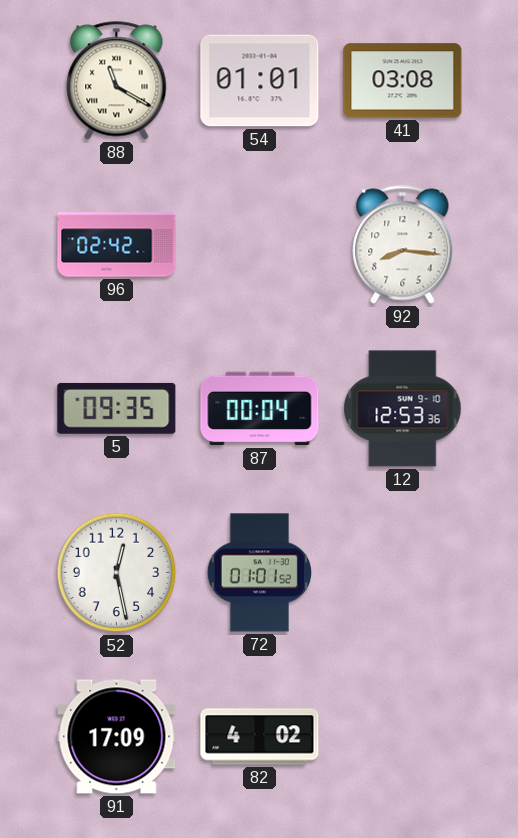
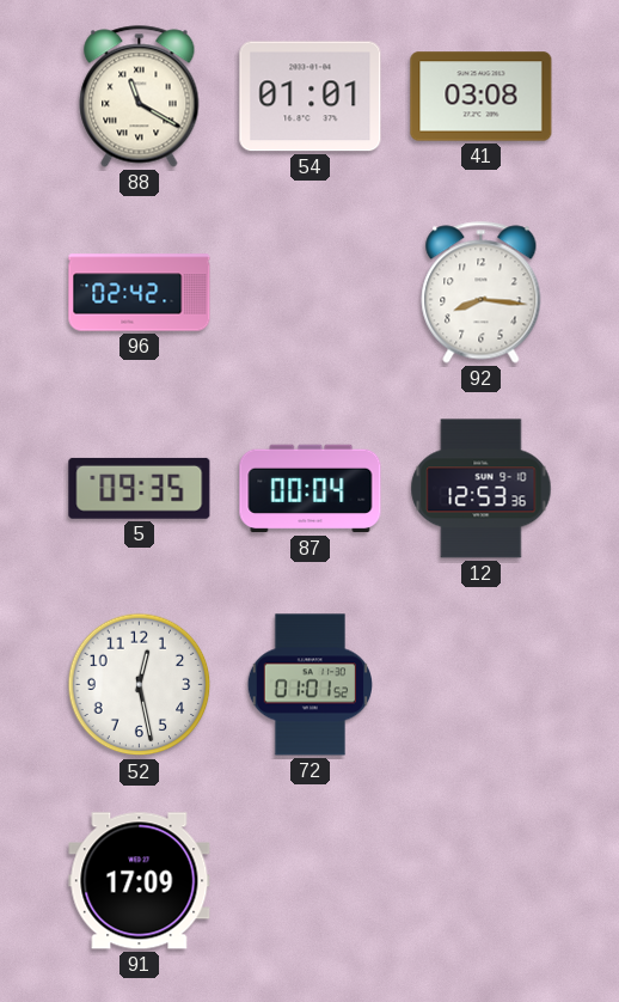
82: 4:02 -> none (260, 737)
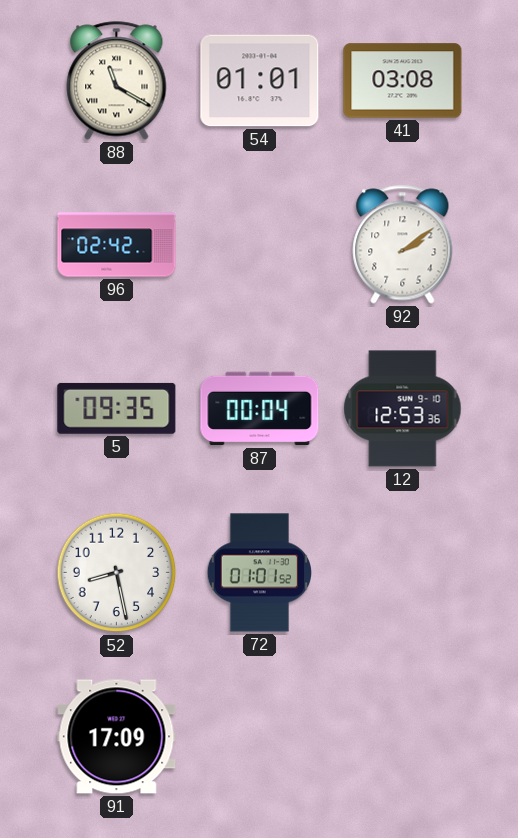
92: 8:16 -> 2:09 (403, 245)
52: 12:28 -> 8:28 (117, 573)
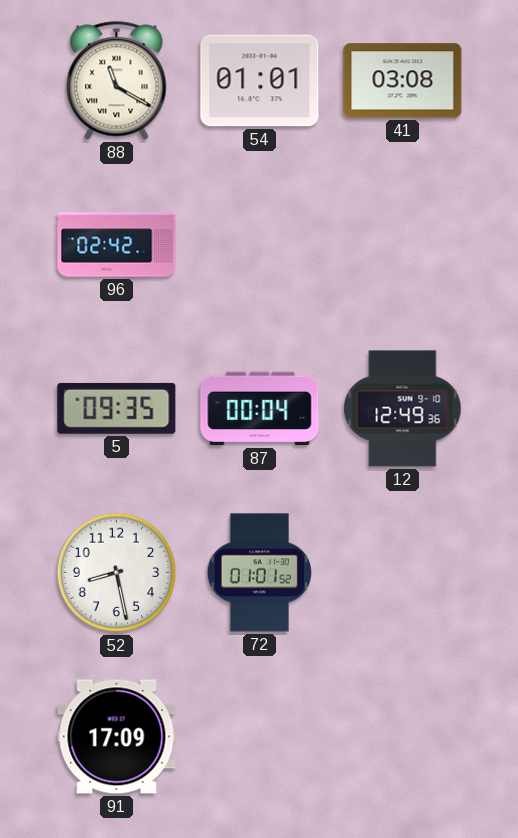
92: 2:09 -> none (403, 245)
12: 12:53 -> 12:49 (403, 409)
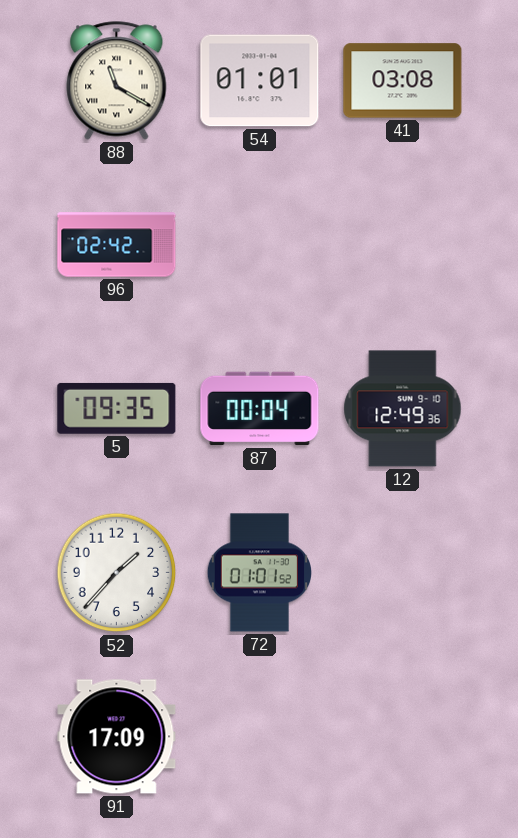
52: 8:28 -> 1:37 (117, 573)
